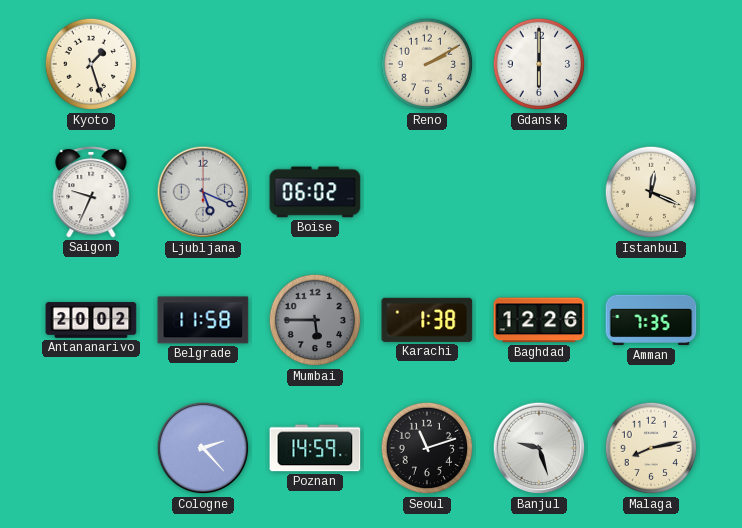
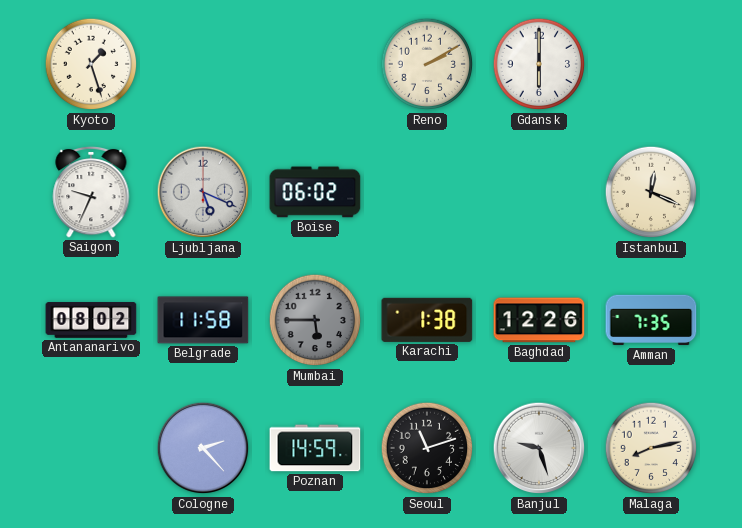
Antananarivo: 20:02 -> 08:02 (91, 320)
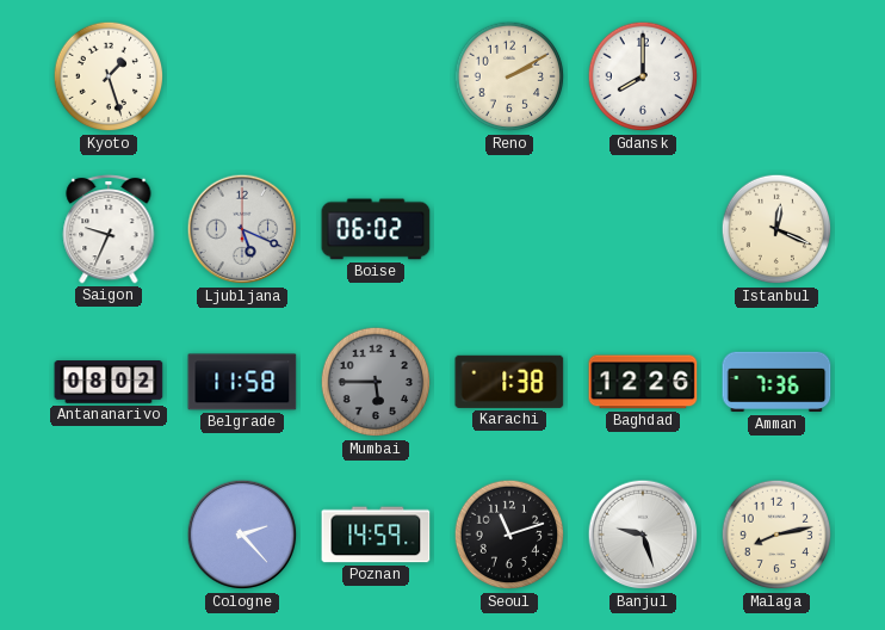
Gdansk: 6:00 -> 8:00 (643, 76)
Amman: 7:35 -> 7:36 (776, 382)
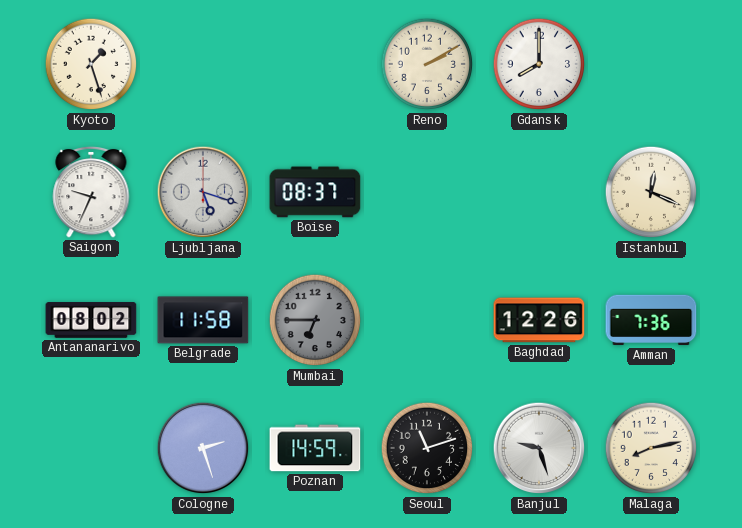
Ljubljana: 5:19 -> 5:18 (203, 192)
Boise: 06:02 -> 08:37 (315, 192)
Mumbai: 5:45 -> 6:45 (315, 320)
Karachi: 1:38 -> none (509, 382)
Cologne: 2:23 -> 2:27 (203, 448)
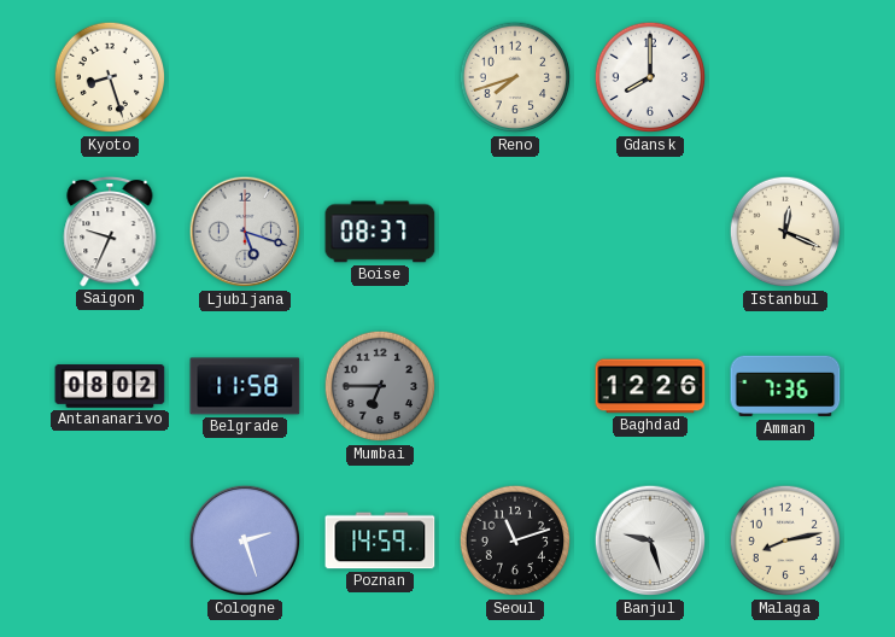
Kyoto: 1:27 -> 8:27 (110, 77)
Reno: 2:10 -> 7:42 (515, 77)
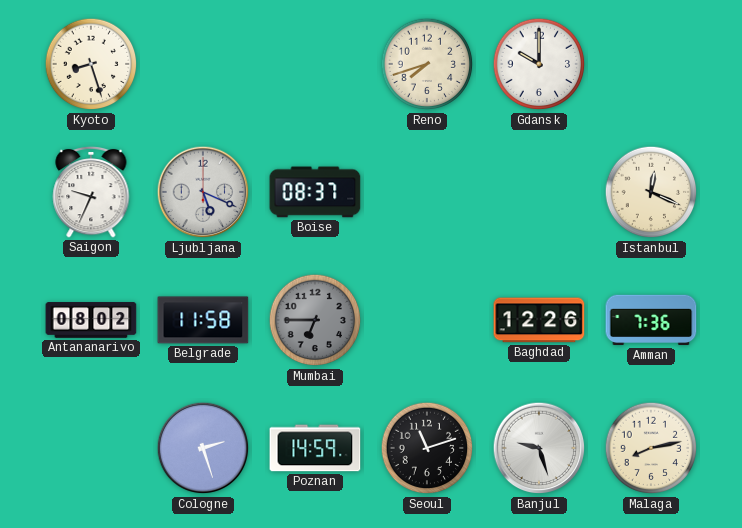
Gdansk: 8:00 -> 10:00 (539, 64)
Ljubljana: 5:18 -> 5:19 (203, 192)
